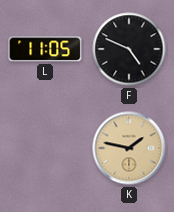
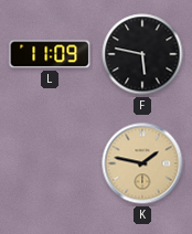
L: 11:05 -> 11:09 (50, 54)
F: 4:49 -> 5:47 (142, 54)
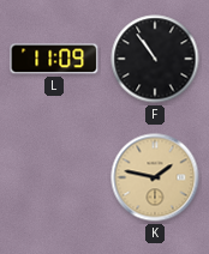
F: 5:47 -> 10:54 (155, 59)
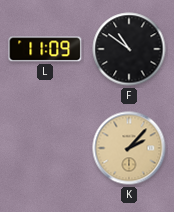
F: 10:54 -> 10:51 (129, 49)
K: 1:47 -> 2:07 (129, 148)
